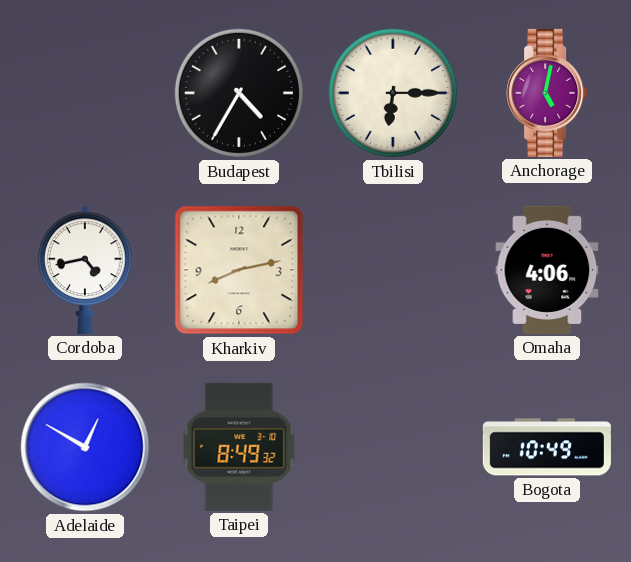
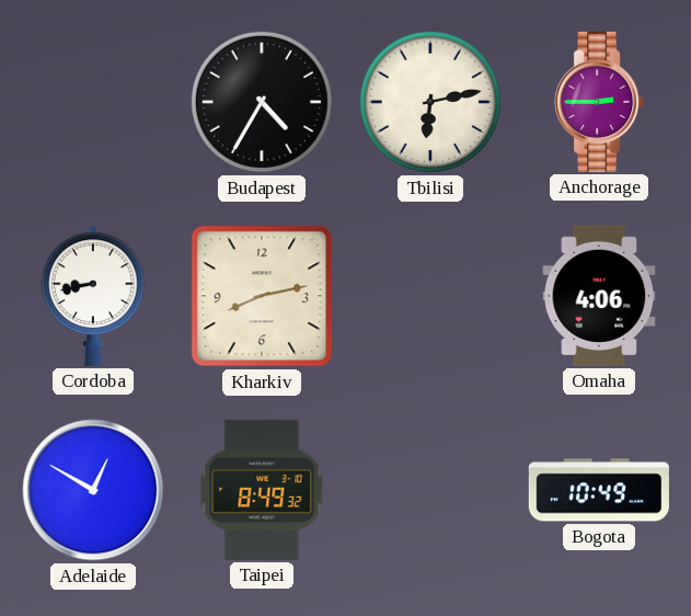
Tbilisi: 6:15 -> 6:13 (430, 102)
Anchorage: 5:02 -> 2:45 (599, 102)
Cordoba: 4:43 -> 8:43 (94, 296)
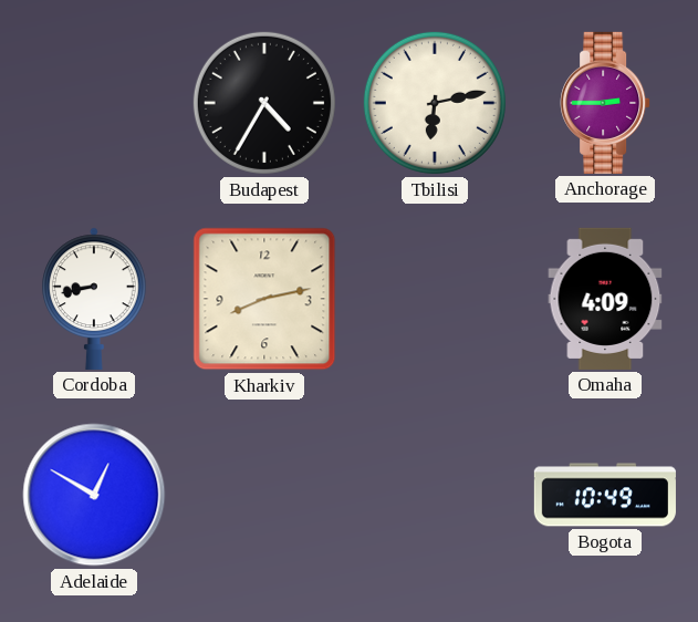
Omaha: 4:06 -> 4:09 (605, 299)
Taipei: 8:49 -> none (262, 490)
